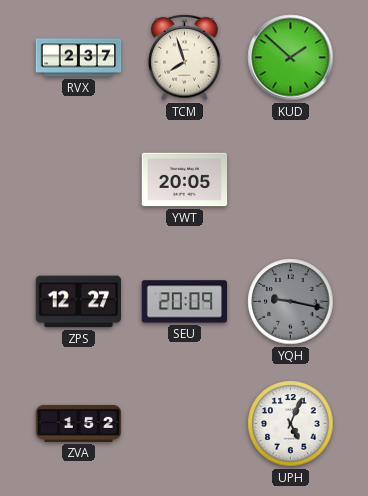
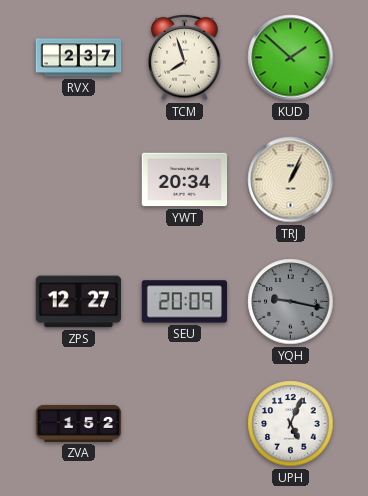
YWT: 20:05 -> 20:34 (185, 180)
TRJ: none -> 1:04 (291, 180)
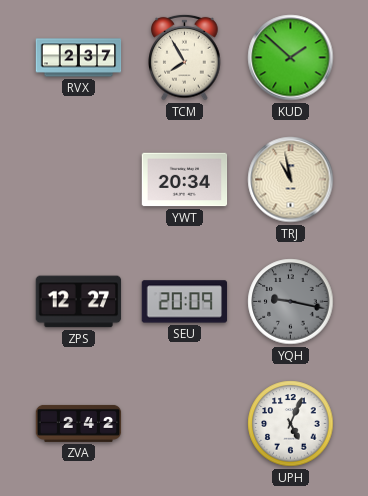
TCM: 7:57 -> 7:55 (185, 57)
TRJ: 1:04 -> 10:58 (291, 180)
ZVA: 1:52 -> 2:42 (79, 423)
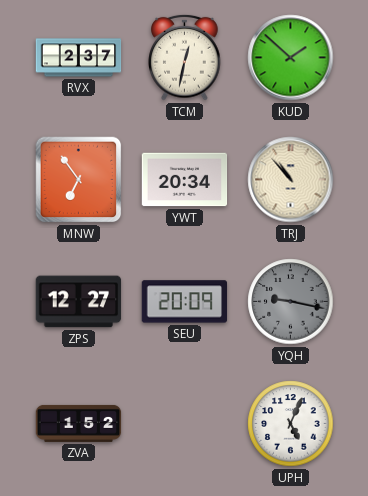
TCM: 7:55 -> 12:32 (185, 57)
MNW: none -> 6:54 (79, 180)
TRJ: 10:58 -> 10:53 (291, 180)
ZVA: 2:42 -> 1:52 (79, 423)
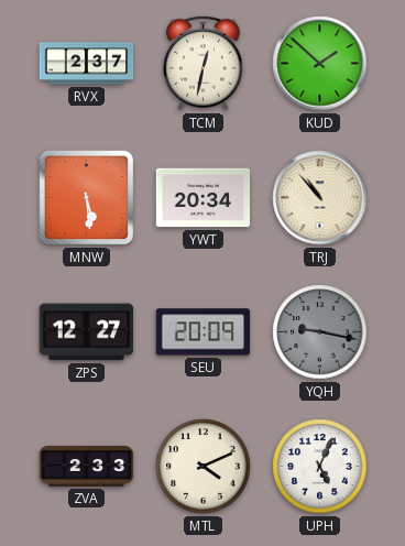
MNW: 6:54 -> 5:29 (87, 198)
ZVA: 1:52 -> 2:33 (87, 466)
MTL: none -> 4:11 (204, 467)
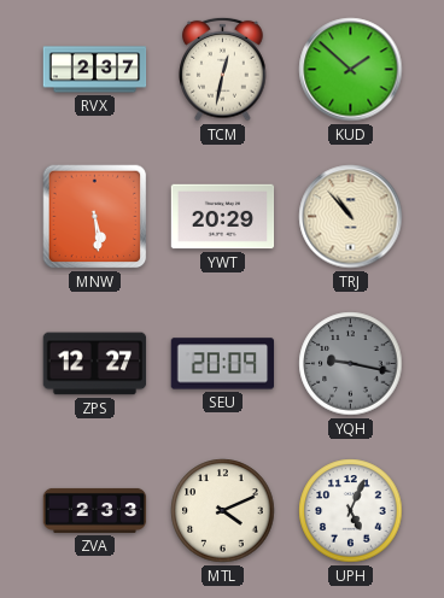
YWT: 20:34 -> 20:29 (223, 217)
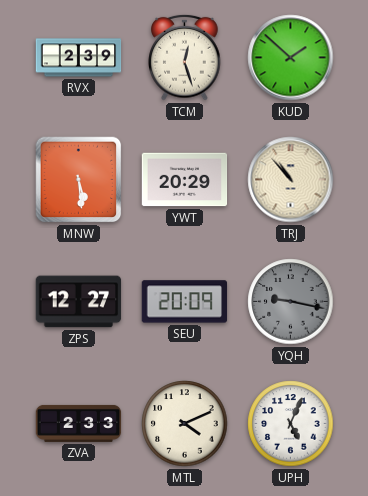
RVX: 2:37 -> 2:39 (79, 58)
TCM: 12:32 -> 12:27 (185, 57)
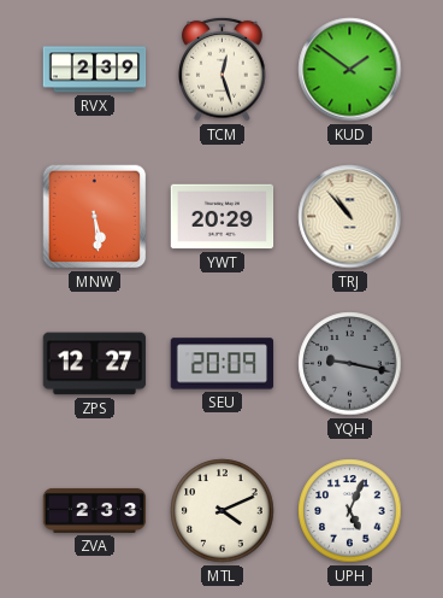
KUD: 1:52 -> 1:51 (350, 70)
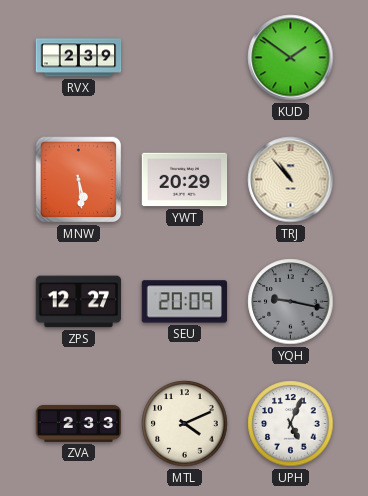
TCM: 12:27 -> none (223, 69)
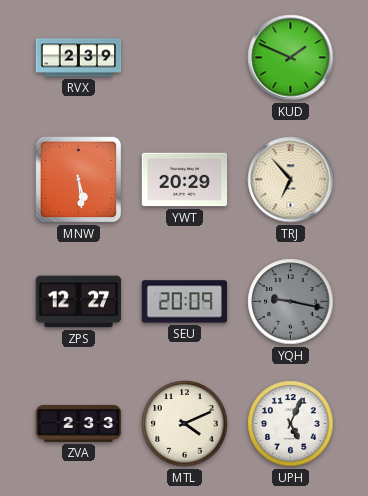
KUD: 1:51 -> 1:49 (291, 58)
TRJ: 10:53 -> 6:53 (291, 180)
